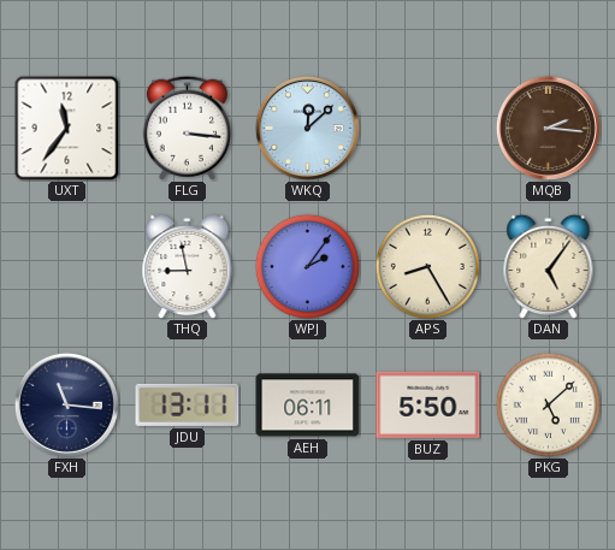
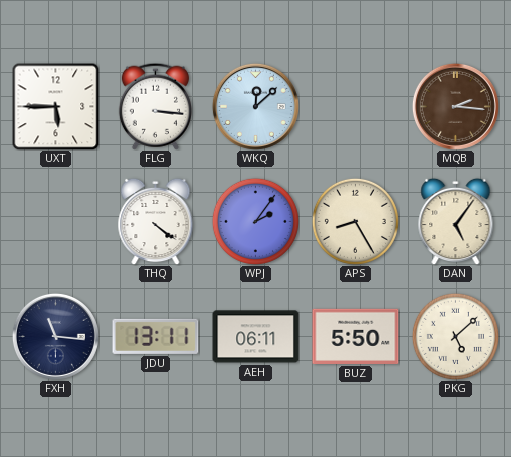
UXT: 11:36 -> 5:45 (55, 106)
THQ: 8:58 -> 4:21 (156, 221)
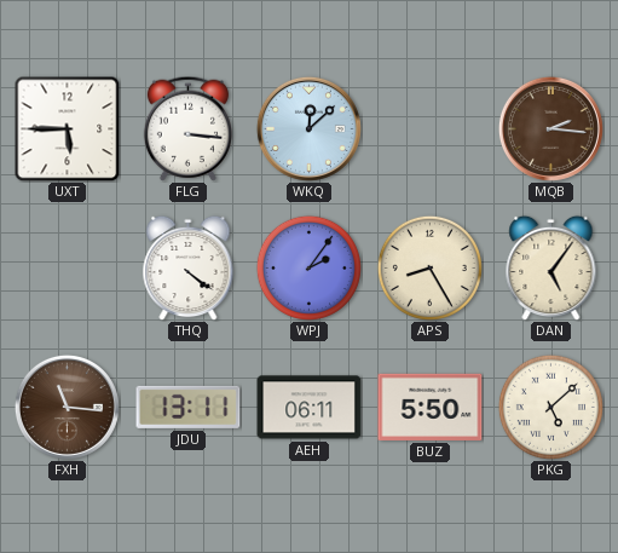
FXH dial: navy -> brown (67, 407)
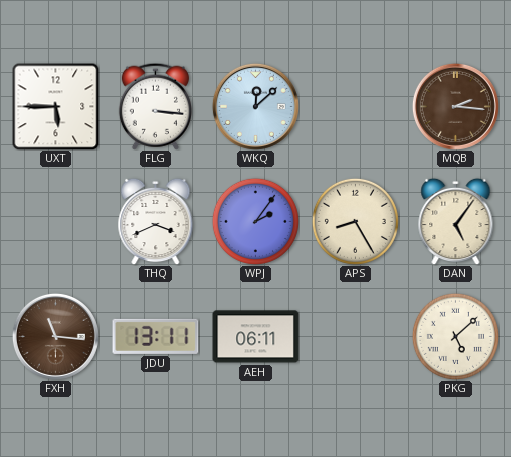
THQ: 4:21 -> 3:41 (156, 221)
BUZ: 5:50 -> none (431, 407)
